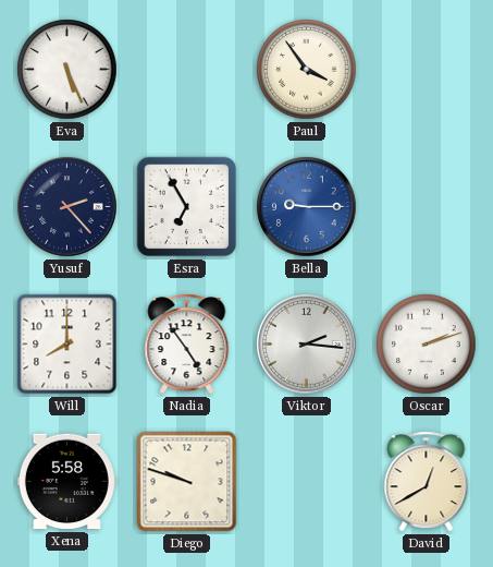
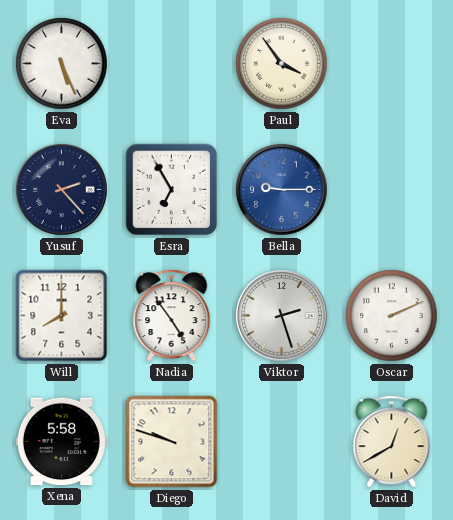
Viktor: 2:16 -> 2:27 (282, 316)
Oscar: 2:12 -> 2:11 (392, 316)
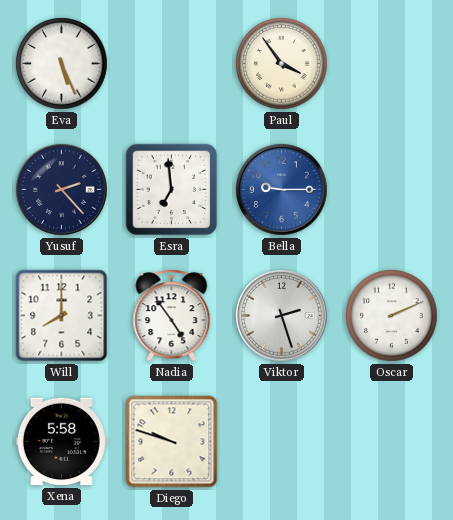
Esra: 6:55 -> 6:59 (172, 190)
David: 12:40 -> none (392, 442)
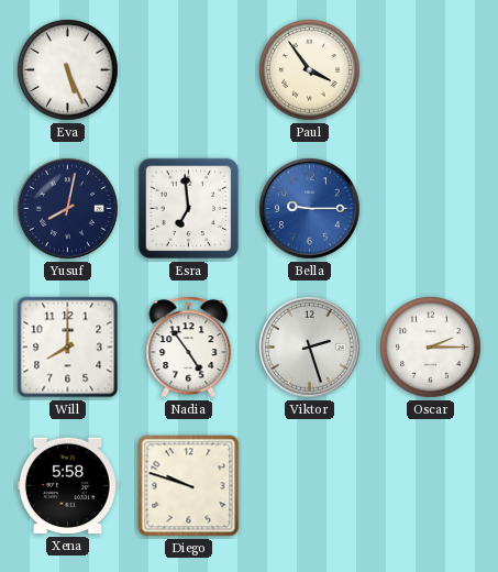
Yusuf: 2:23 -> 8:02 (68, 209)
Oscar: 2:11 -> 2:15 (431, 348)
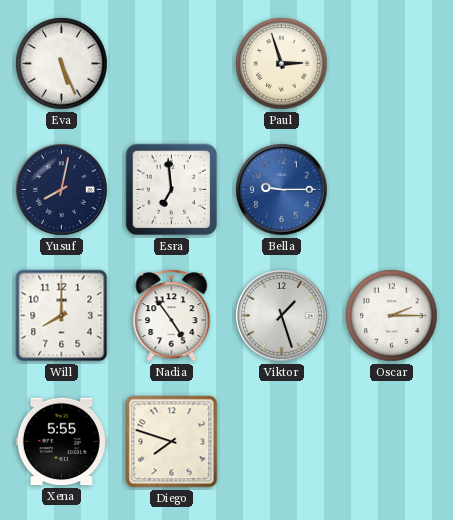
Paul: 3:54 -> 2:57 (282, 64)
Viktor: 2:27 -> 1:27 (282, 316)
Xena: 5:58 -> 5:55 (61, 442)
Diego: 9:48 -> 7:48 (172, 442)
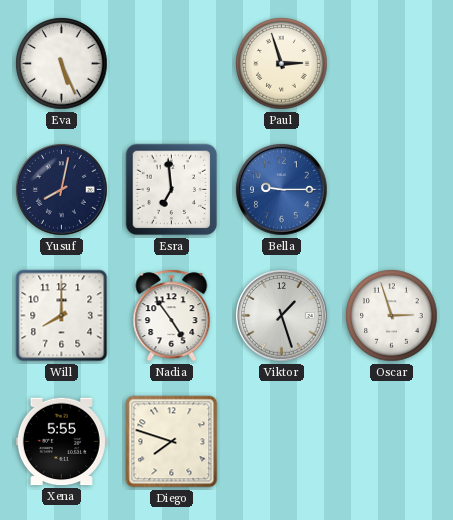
Oscar: 2:15 -> 2:57 (392, 316)
